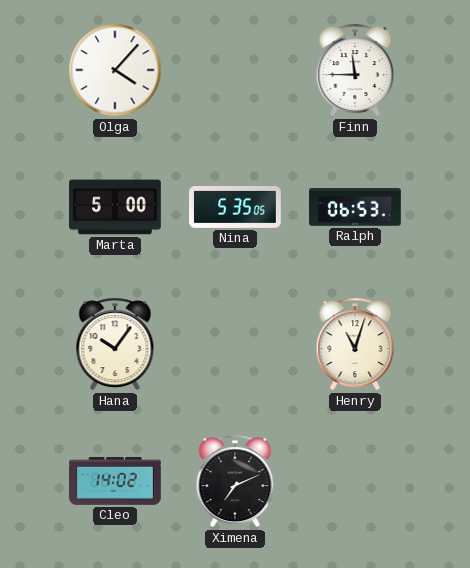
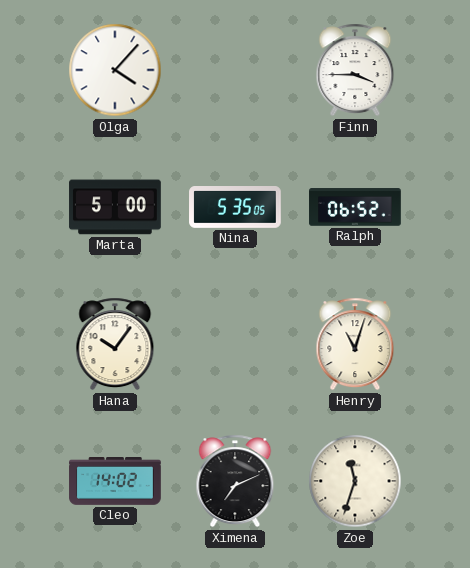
Finn: 11:45 -> 3:45 (355, 70)
Ralph: 06:53 -> 06:52 (355, 207)
Zoe: none -> 11:33 (355, 481)
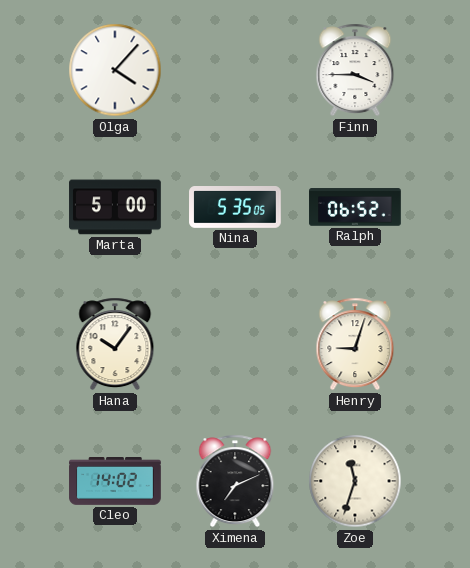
Henry: 11:03 -> 9:03 (355, 344)
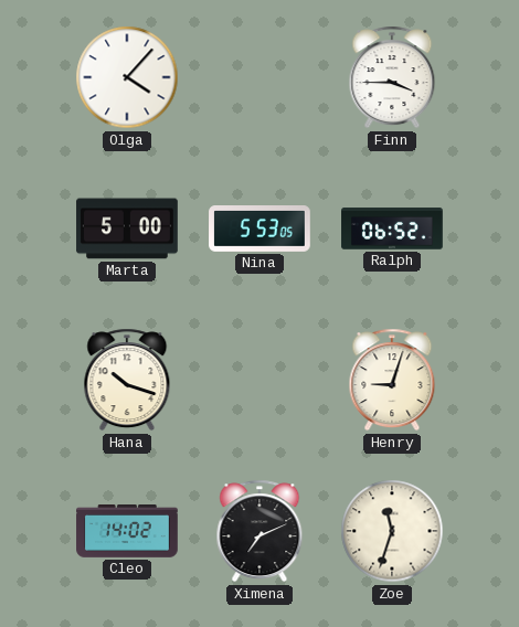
Nina: 5:35 -> 5:53 (259, 230)
Hana: 10:06 -> 10:18 (127, 380)
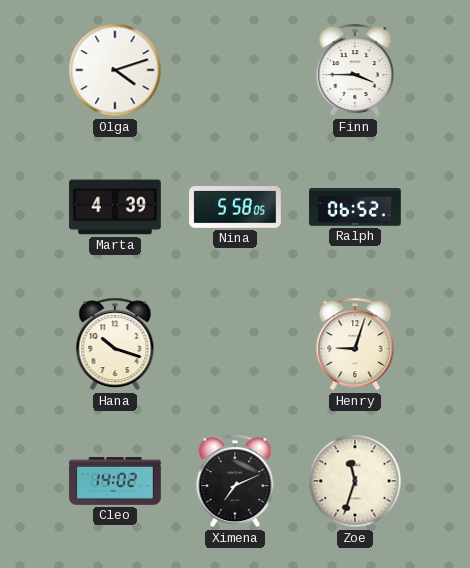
Olga: 4:07 -> 4:12 (115, 70)
Marta: 5:00 -> 4:39 (115, 207)
Nina: 5:53 -> 5:58 (235, 208)
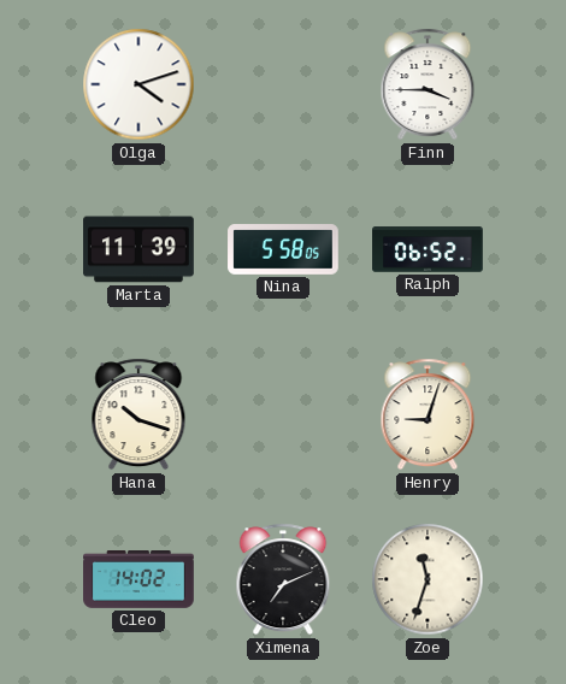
Marta: 4:39 -> 11:39 (138, 249)
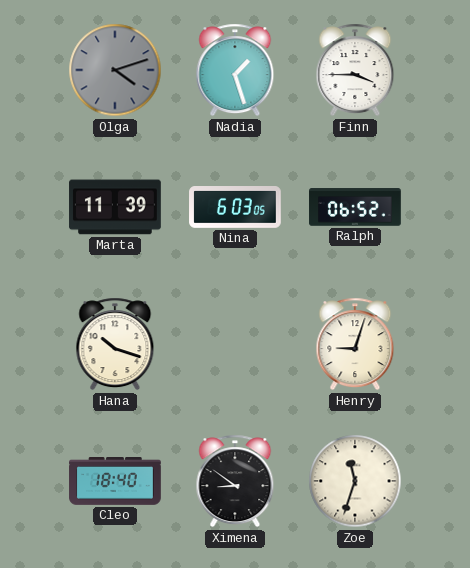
Olga dial: white -> grey (115, 70)
Nadia: none -> 1:27 (235, 70)
Nina: 5:58 -> 6:03 (235, 208)
Cleo: 14:02 -> 18:40 (115, 482)
Ximena: 7:11 -> 8:51 (235, 481)
